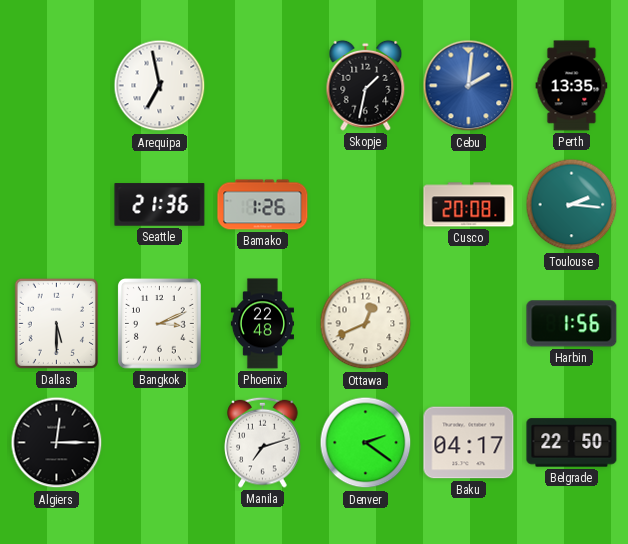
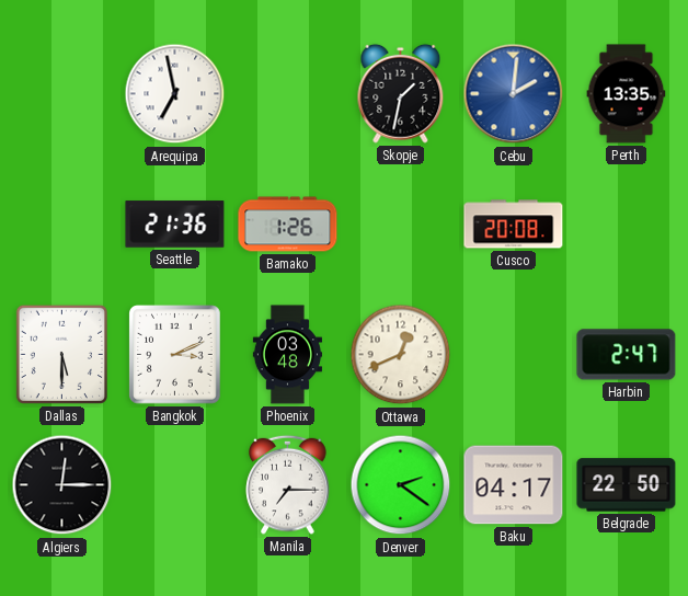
Toulouse: 2:16 -> none (572, 205)
Phoenix: 22:48 -> 03:48 (287, 355)
Harbin: 1:56 -> 2:47 (627, 355)
Manila: 7:12 -> 7:15 (288, 484)
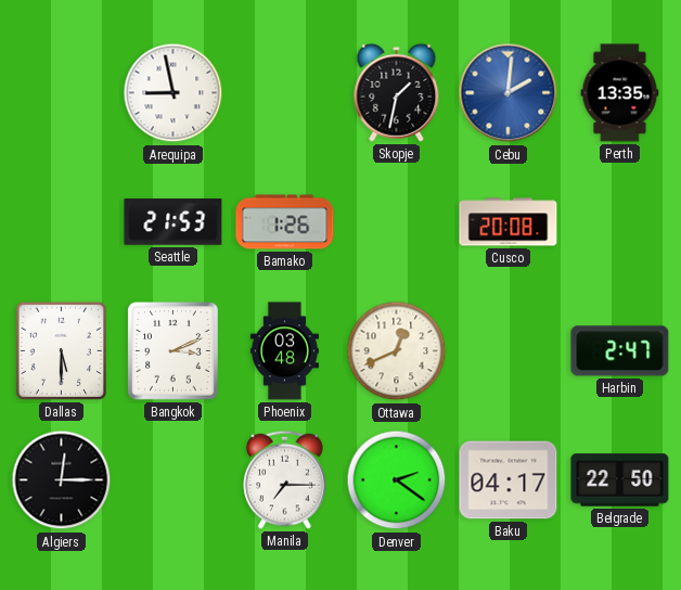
Arequipa: 6:58 -> 8:58 (174, 93)
Seattle: 21:36 -> 21:53 (174, 222)
